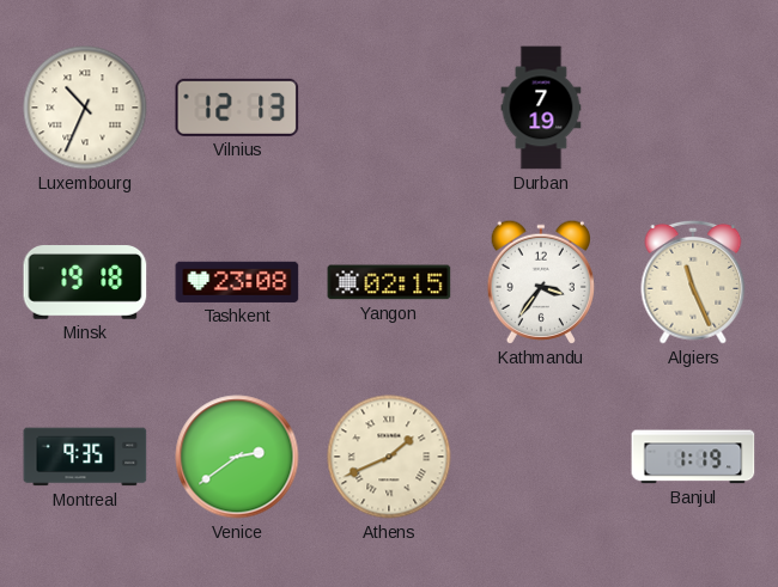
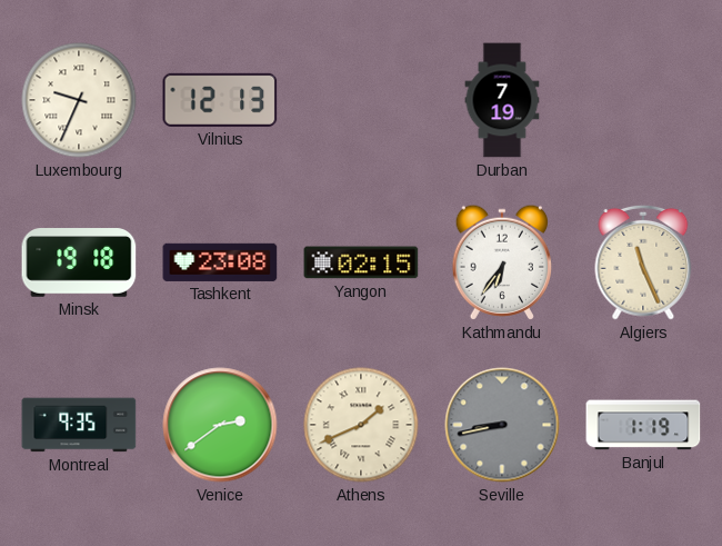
Luxembourg: 10:34 -> 9:34 (79, 100)
Kathmandu: 3:36 -> 6:36 (501, 262)
Seville: none -> 8:43 (502, 425)
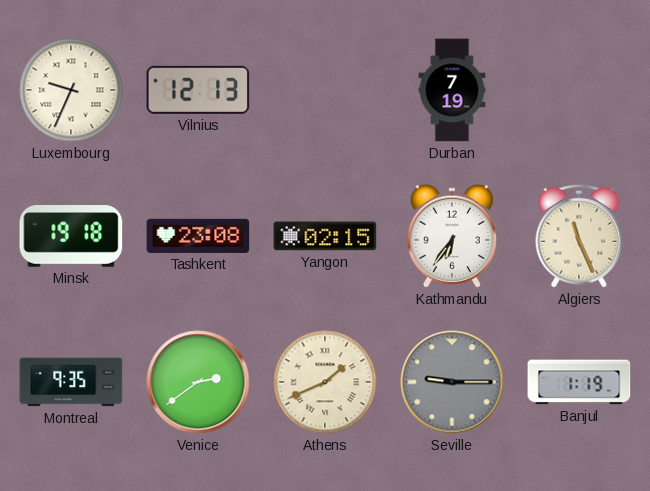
Seville: 8:43 -> 9:15 (452, 382)
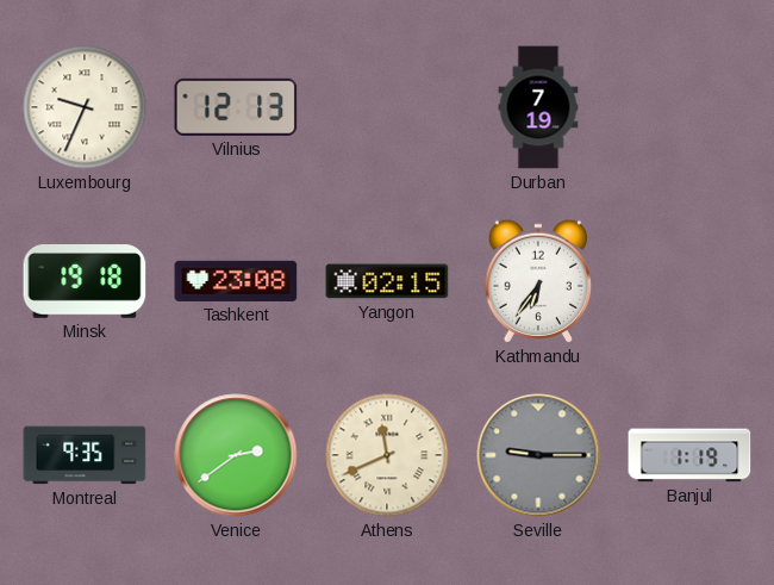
Algiers: 11:26 -> none (579, 236)
Athens: 1:41 -> 11:41 (387, 455)
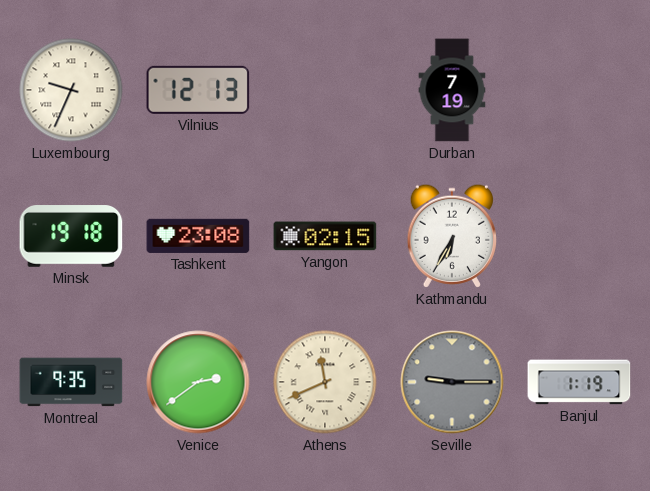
Kathmandu: 6:36 -> 6:35 (451, 236)
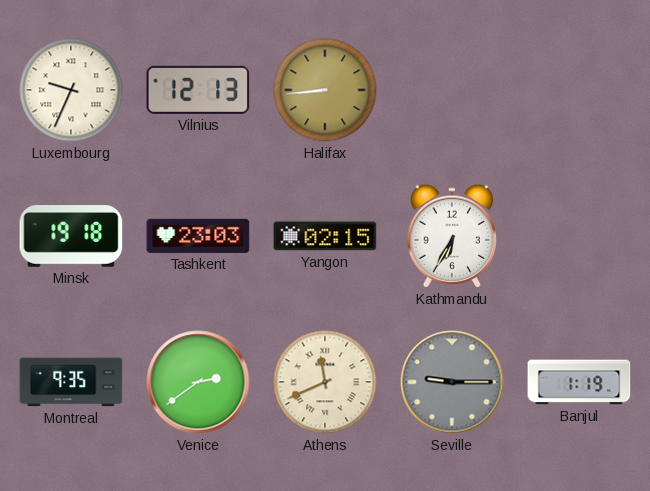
Halifax: none -> 8:44 (325, 90)
Durban: 7:19 -> none (452, 90)
Tashkent: 23:08 -> 23:03 (198, 236)
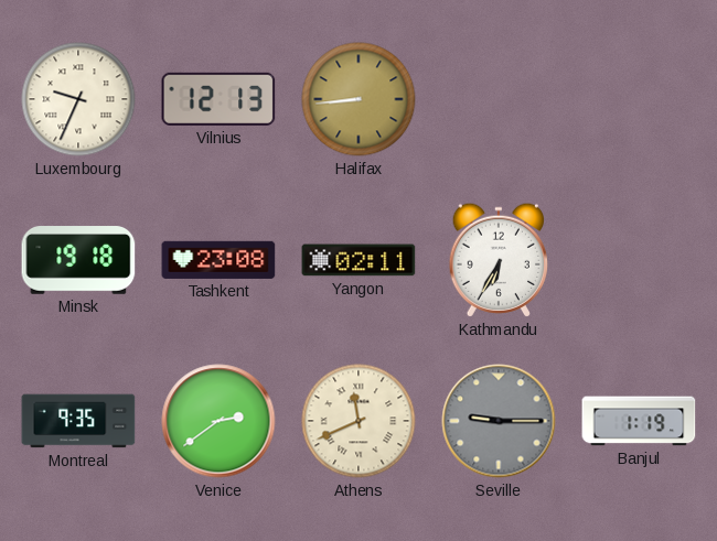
Tashkent: 23:03 -> 23:08 (218, 260)
Yangon: 02:15 -> 02:11 (358, 260)
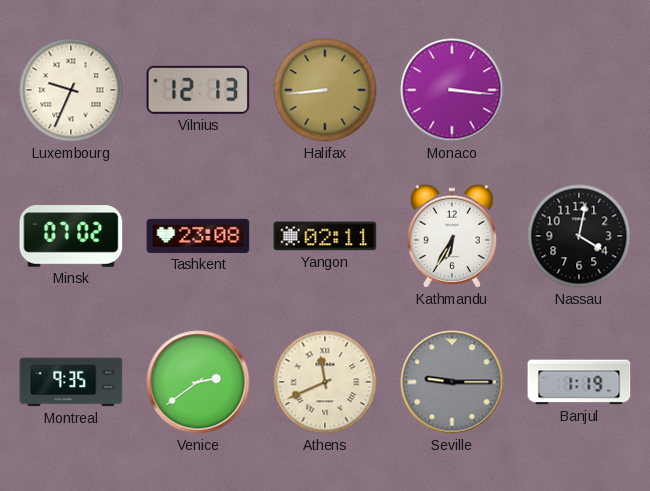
Monaco: none -> 3:16 (452, 90)
Minsk: 19:18 -> 07:02 (71, 236)
Nassau: none -> 4:02 (579, 236)
